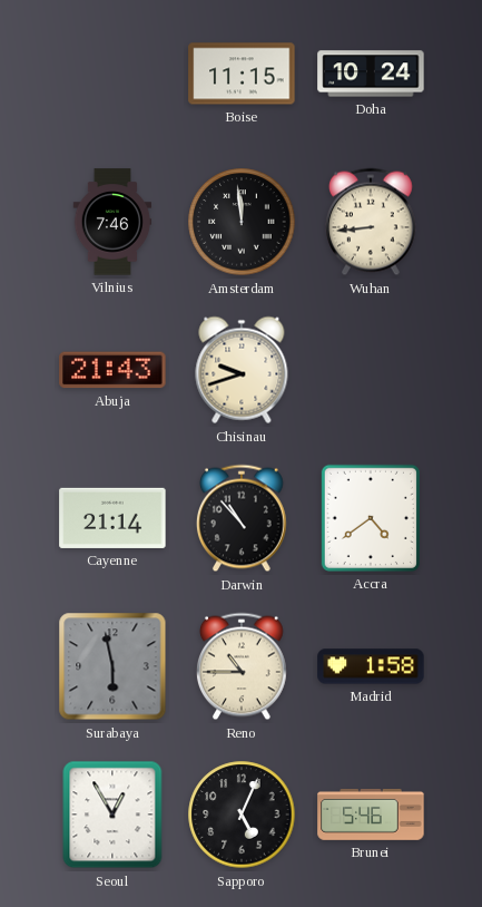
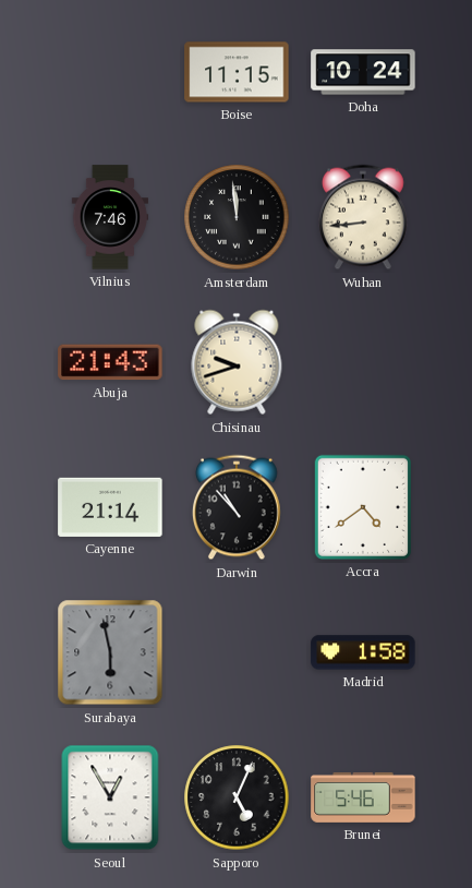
Reno: 10:45 -> none (242, 666)
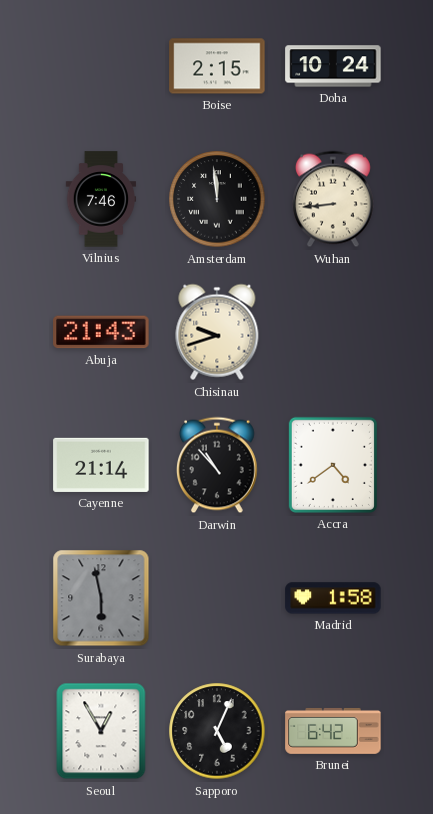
Boise: 11:15 -> 2:15 (217, 66)
Brunei: 5:46 -> 6:42 (333, 731)
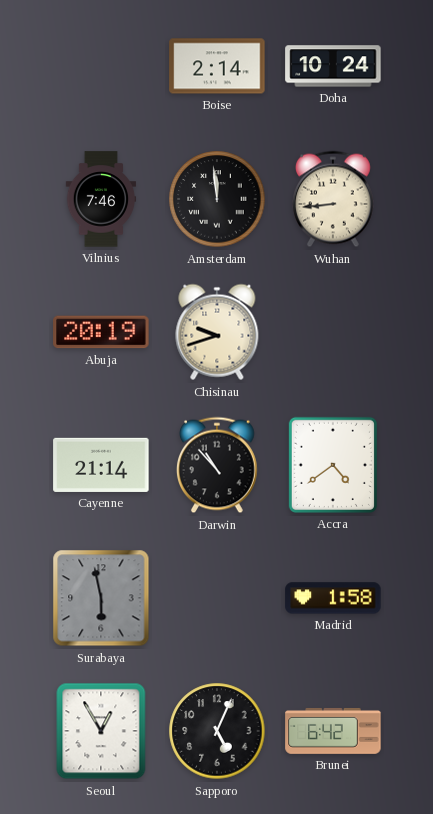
Boise: 2:15 -> 2:14 (217, 66)
Abuja: 21:43 -> 20:19 (101, 332)
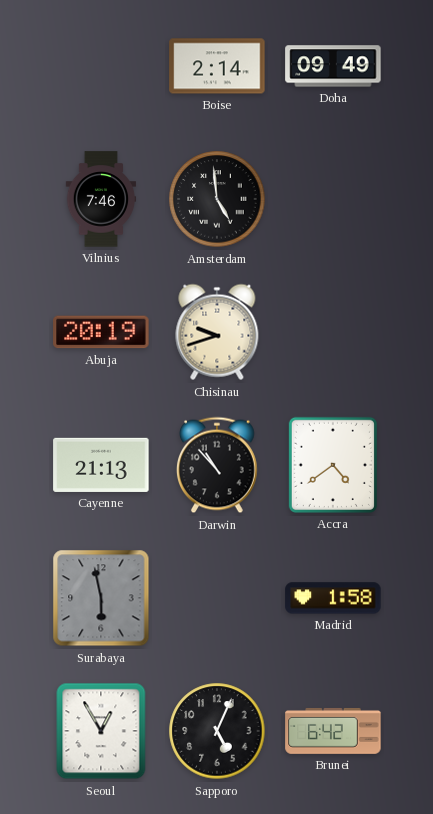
Doha: 10:24 -> 09:49 (333, 66)
Amsterdam: 11:59 -> 4:59 (217, 199)
Wuhan: 8:44 -> none (333, 199)
Cayenne: 21:14 -> 21:13 (101, 465)
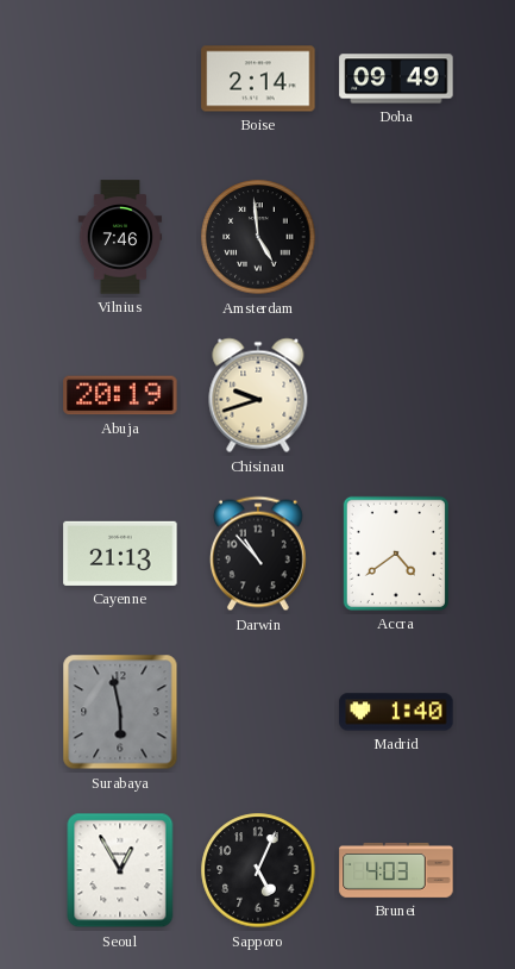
Madrid: 1:58 -> 1:40 (396, 712)
Brunei: 6:42 -> 4:03 (396, 870)
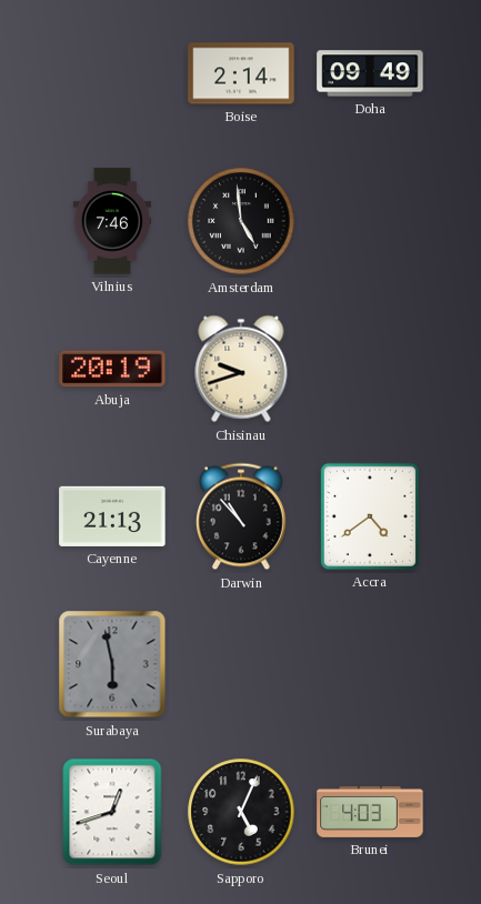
Madrid: 1:40 -> none (396, 712)
Seoul: 12:55 -> 12:42 (112, 812)
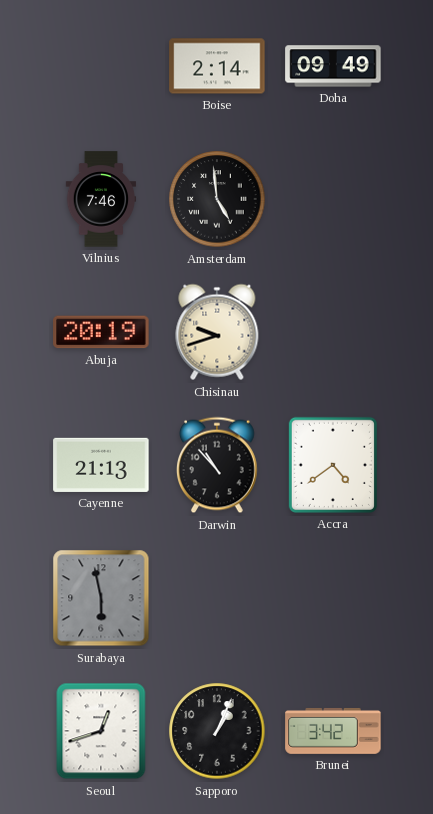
Sapporo: 5:04 -> 1:04 (217, 731)
Brunei: 4:03 -> 3:42 (333, 731)
